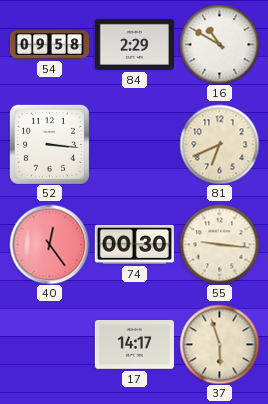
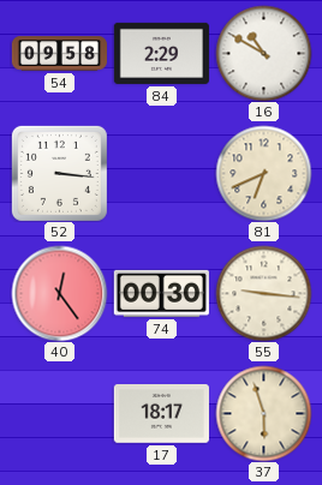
17: 14:17 -> 18:17 (161, 414)
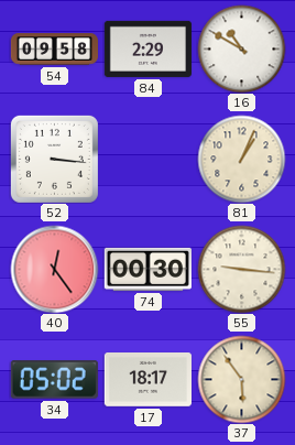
81: 6:41 -> 1:04 (241, 159)
34: none -> 05:02 (54, 380)
37: 5:57 -> 5:54 (241, 379)
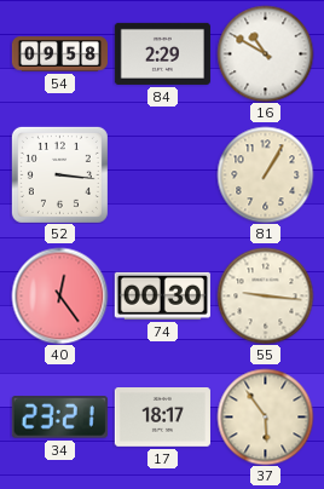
81: 1:04 -> 1:05 (265, 174)
34: 05:02 -> 23:21 (59, 418)
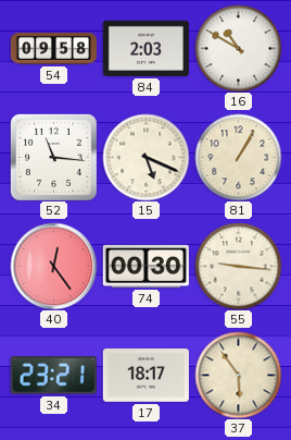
84: 2:29 -> 2:03 (145, 48)
52: 3:16 -> 11:16 (53, 157)
15: none -> 5:19 (145, 157)
